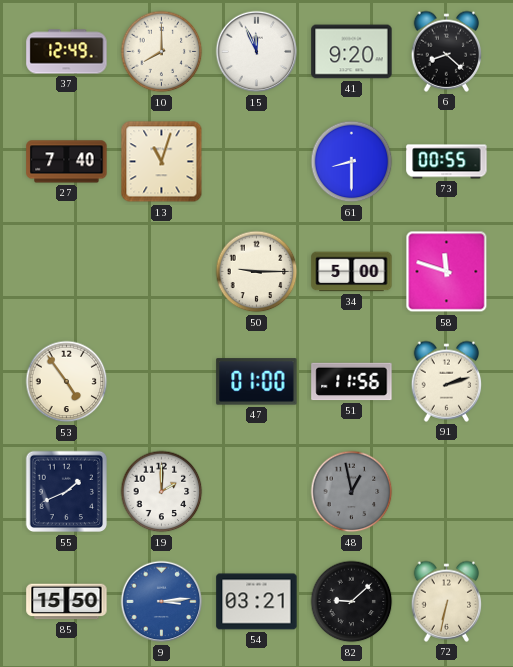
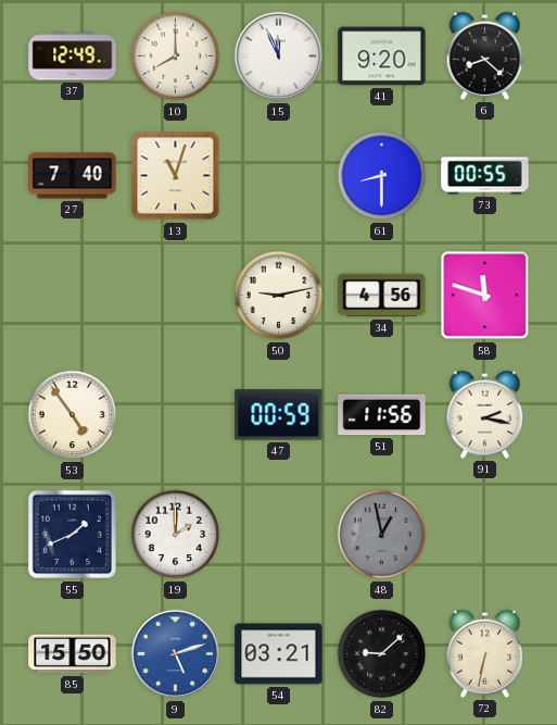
50: 9:15 -> 9:13 (279, 296)
34: 5:00 -> 4:56 (382, 296)
47: 01:00 -> 00:59 (279, 415)
91: 2:12 -> 2:17 (485, 414)
9: 3:14 -> 5:12 (176, 654)
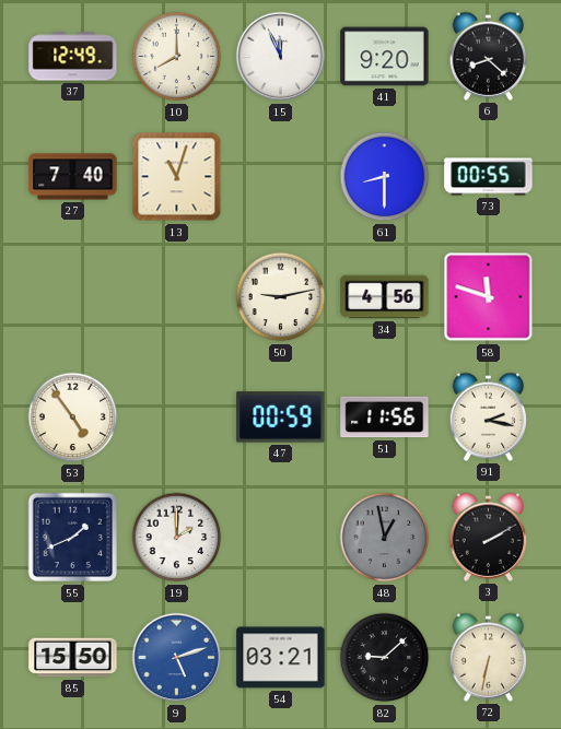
3: none -> 2:10 (489, 537)
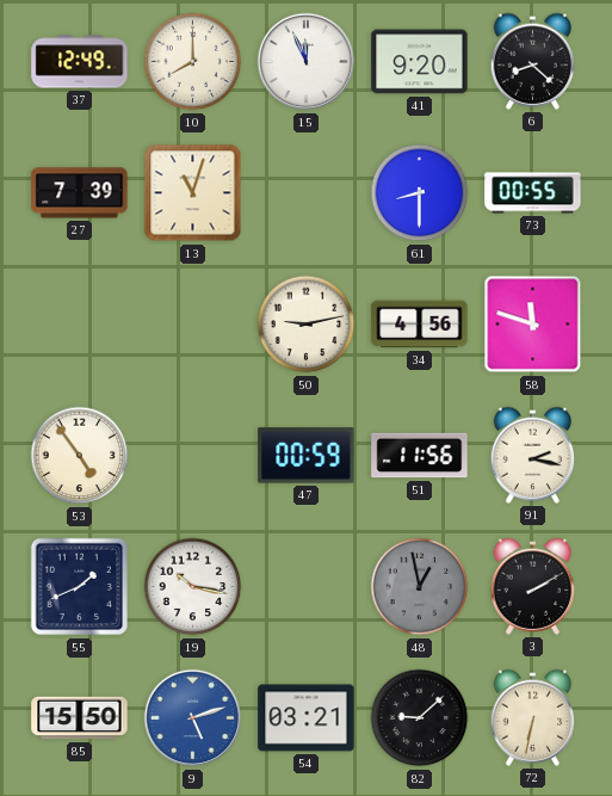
27: 7:40 -> 7:39 (80, 193)
19: 2:00 -> 10:17 (193, 587)
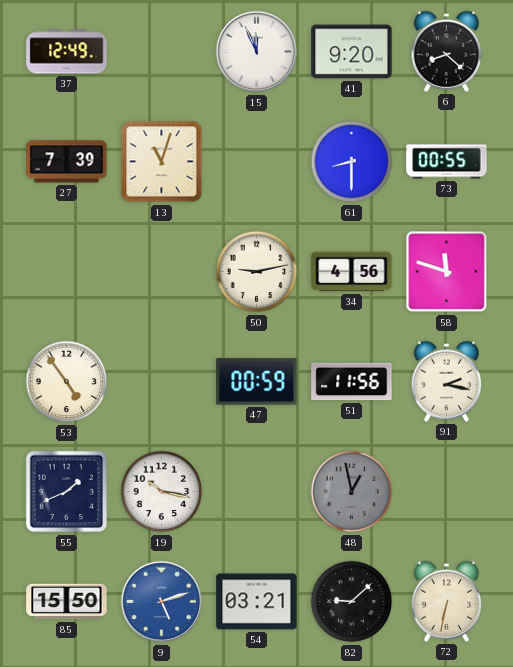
10: 8:00 -> none (193, 62)
3: 2:10 -> none (533, 586)
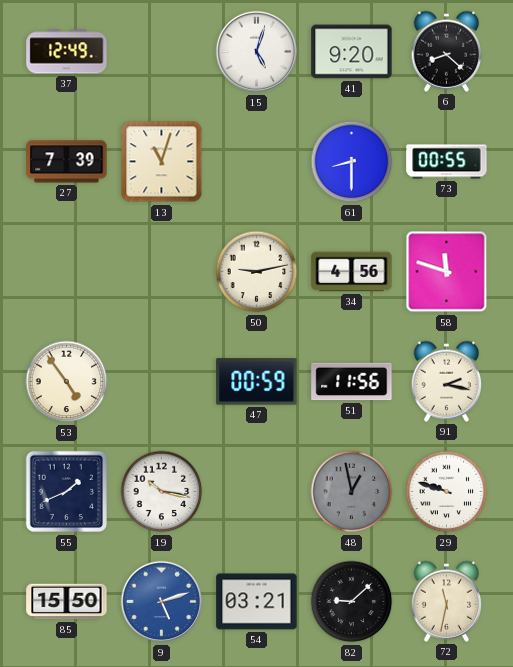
15: 11:56 -> 5:03 (257, 52)
29: none -> 9:48 (447, 492)
72: 6:32 -> 11:32 (447, 601)
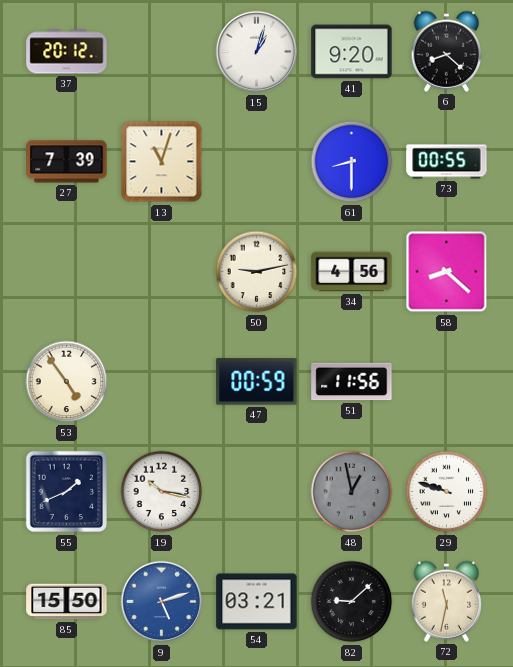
37: 12:49 -> 20:12 (67, 52)
15: 5:03 -> 1:03 (257, 52)
58: 11:48 -> 8:22 (447, 272)
91: 2:17 -> none (447, 381)
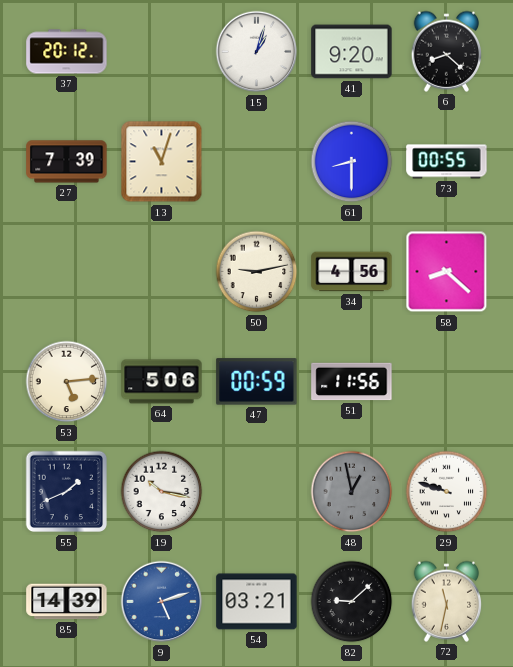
53: 4:54 -> 5:14 (67, 382)
64: none -> 5:06 (162, 382)
85: 15:50 -> 14:39 (67, 602)
